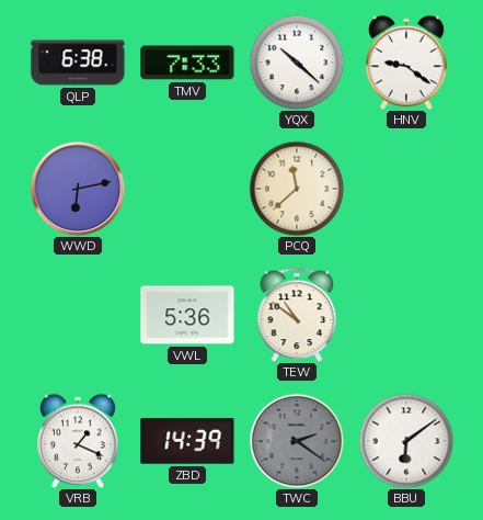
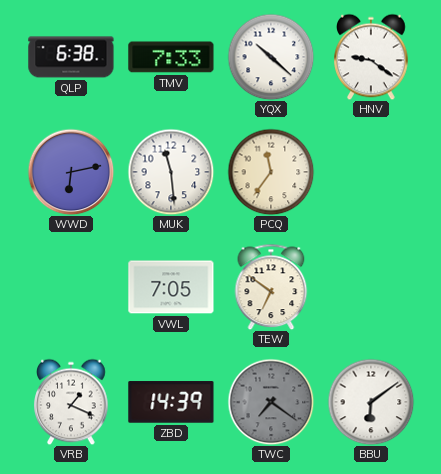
MUK: none -> 11:29 (171, 172)
PCQ: 11:38 -> 11:36 (271, 172)
VWL: 5:36 -> 7:05 (171, 287)
TEW: 10:51 -> 6:51 (271, 287)
TWC: 2:21 -> 7:21 (271, 402)
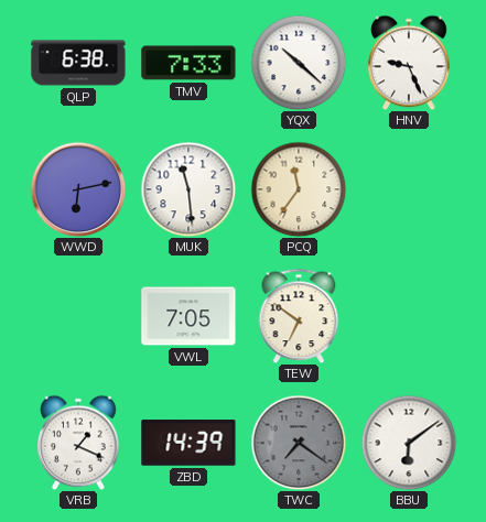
HNV: 9:21 -> 9:26 (409, 63)
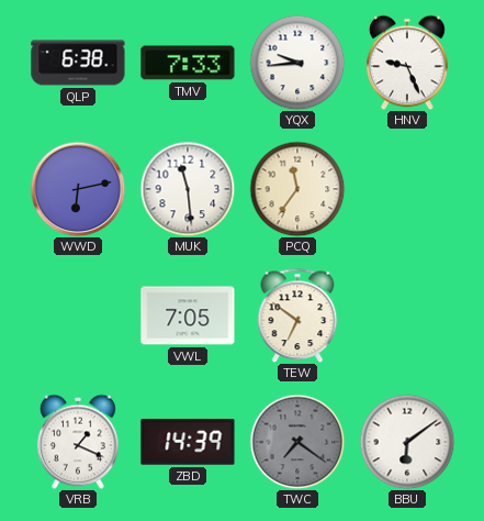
YQX: 10:22 -> 9:44 (297, 63)
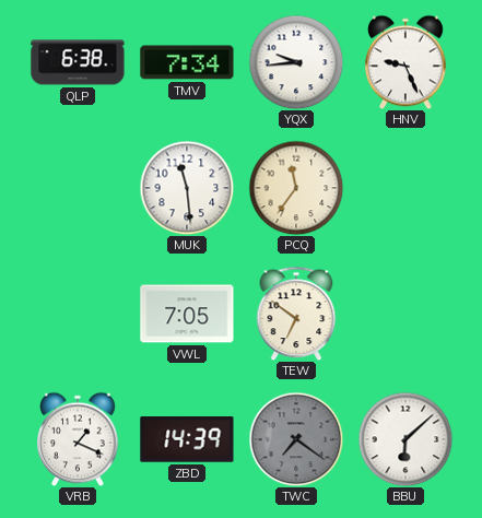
TMV: 7:33 -> 7:34 (187, 62)
WWD: 6:13 -> none (78, 189)
BBU: 6:09 -> 6:08 (405, 439)
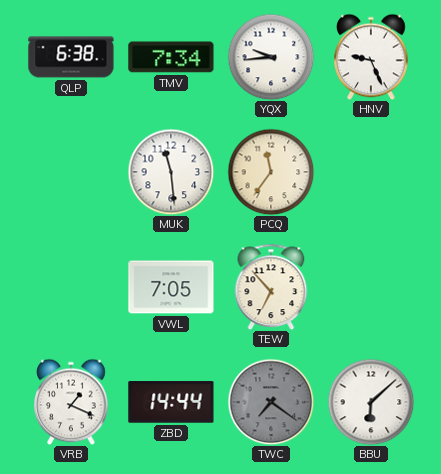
TEW: 6:51 -> 6:53 (271, 287)
ZBD: 14:39 -> 14:44 (171, 402)
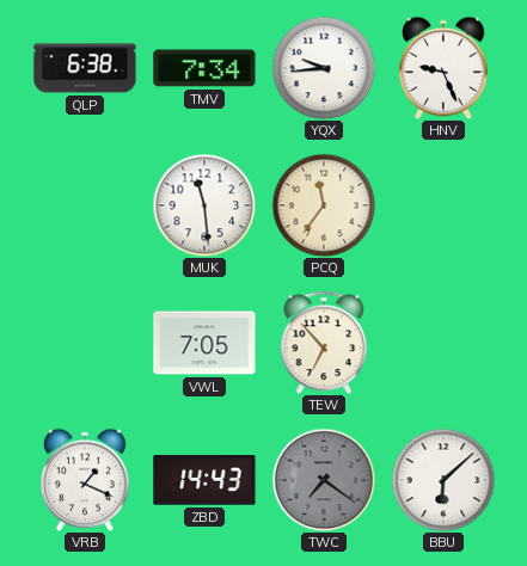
ZBD: 14:44 -> 14:43 (204, 480)
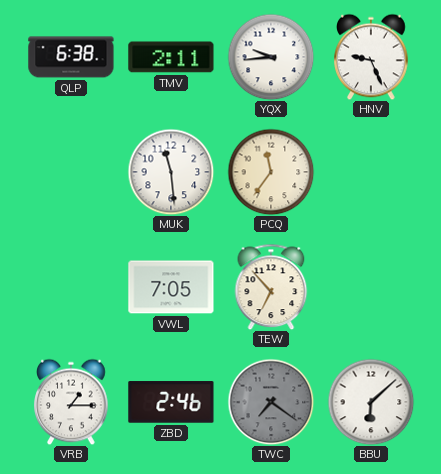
TMV: 7:34 -> 2:11 (171, 57)
VRB: 1:19 -> 1:15 (71, 402)
ZBD: 14:43 -> 2:46 (171, 402)
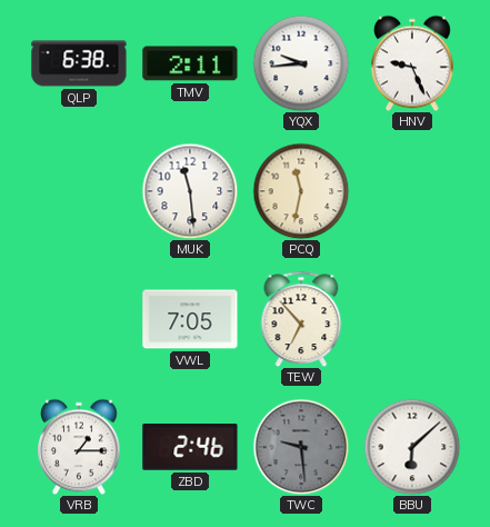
PCQ: 11:36 -> 11:32 (301, 191)
TWC: 7:21 -> 9:29 (301, 447)
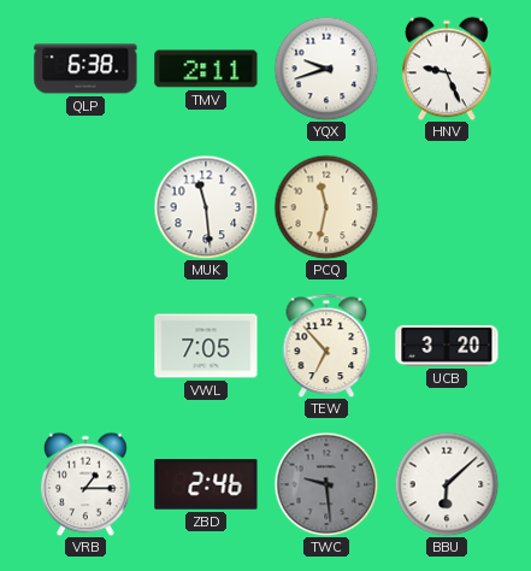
YQX: 9:44 -> 9:42 (326, 69)
UCB: none -> 3:20 (447, 346)
